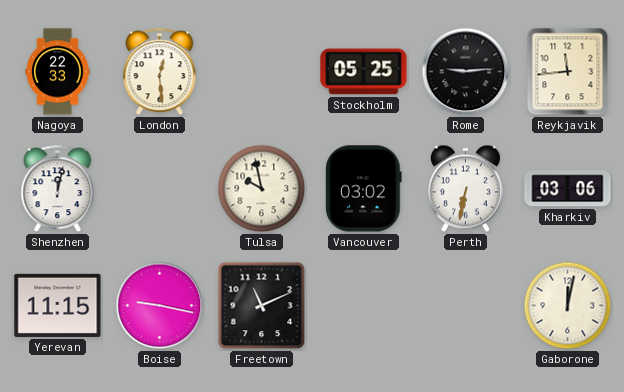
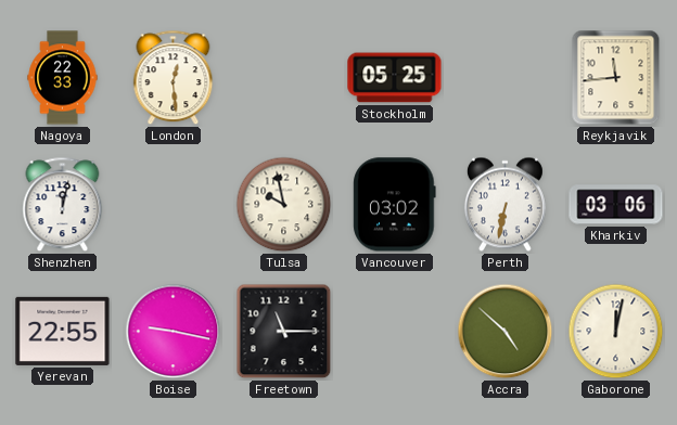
Rome: 9:14 -> none (466, 72)
Yerevan: 11:15 -> 22:55 (63, 331)
Freetown: 11:11 -> 11:15 (284, 332)
Accra: none -> 4:52 (506, 332)
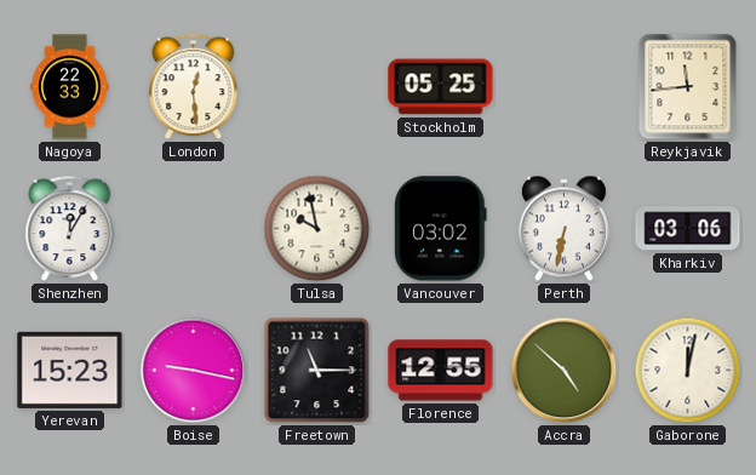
Shenzhen: 12:02 -> 12:05 (70, 229)
Yerevan: 22:55 -> 15:23 (70, 370)
Florence: none -> 12:55 (441, 371)
